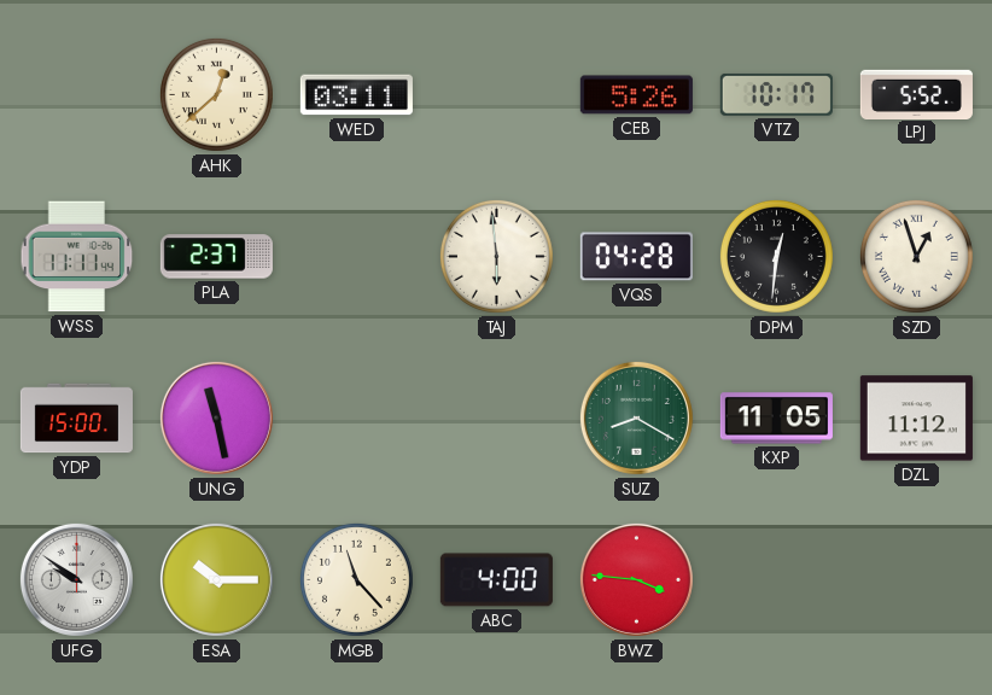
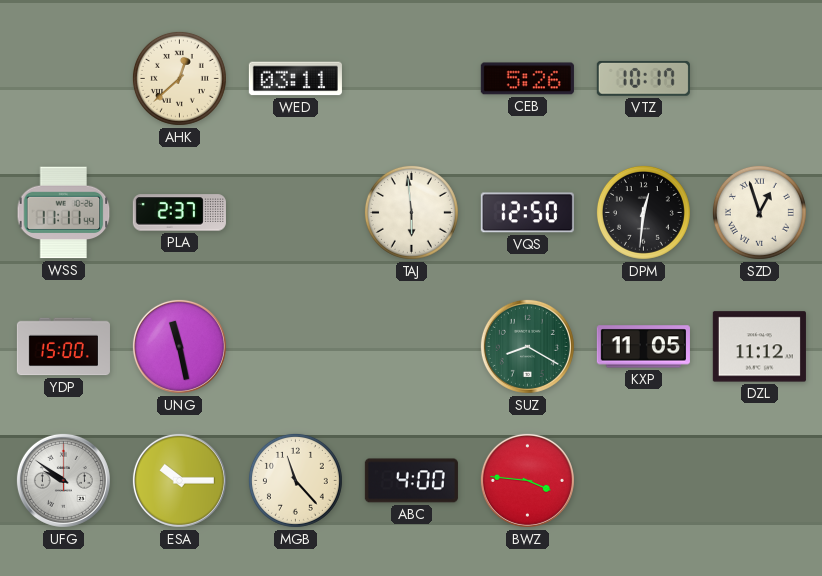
LPJ: 5:52 -> none (916, 94)
VQS: 04:28 -> 12:50 (527, 213)
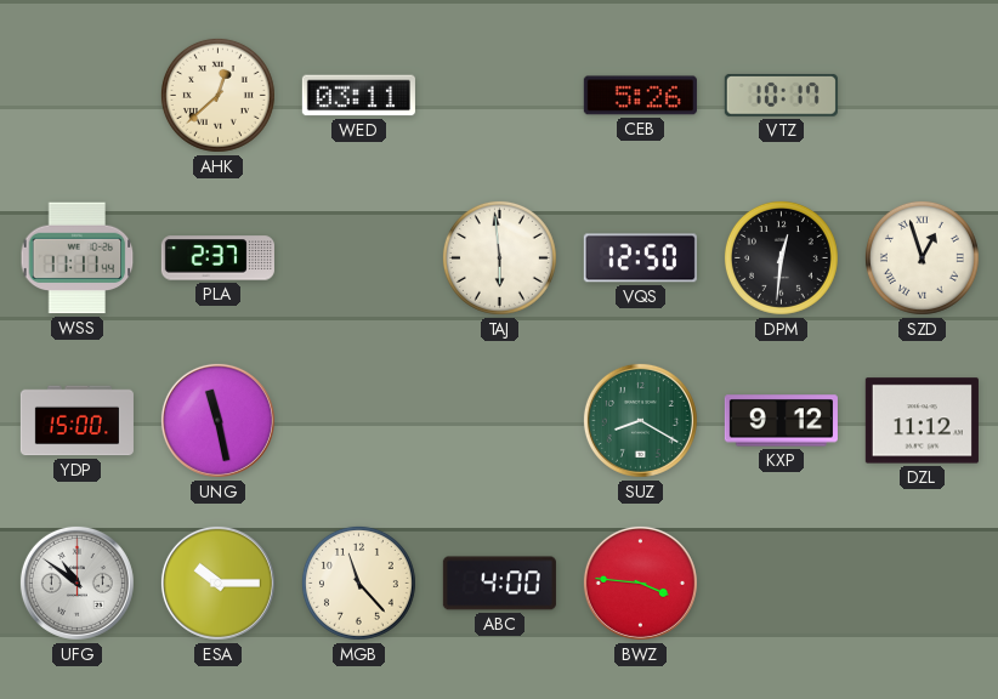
KXP: 11:05 -> 9:12 (781, 421)
UFG: 9:51 -> 10:51 (76, 582)
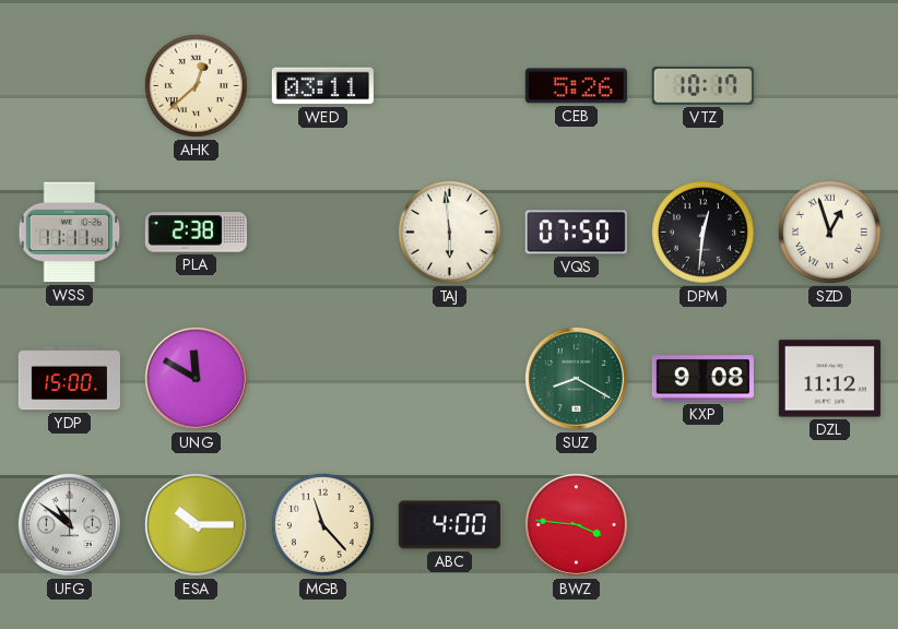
PLA: 2:37 -> 2:38 (196, 233)
VQS: 12:50 -> 07:50 (576, 233)
UNG: 11:28 -> 11:50 (196, 378)
KXP: 9:12 -> 9:08 (702, 379)
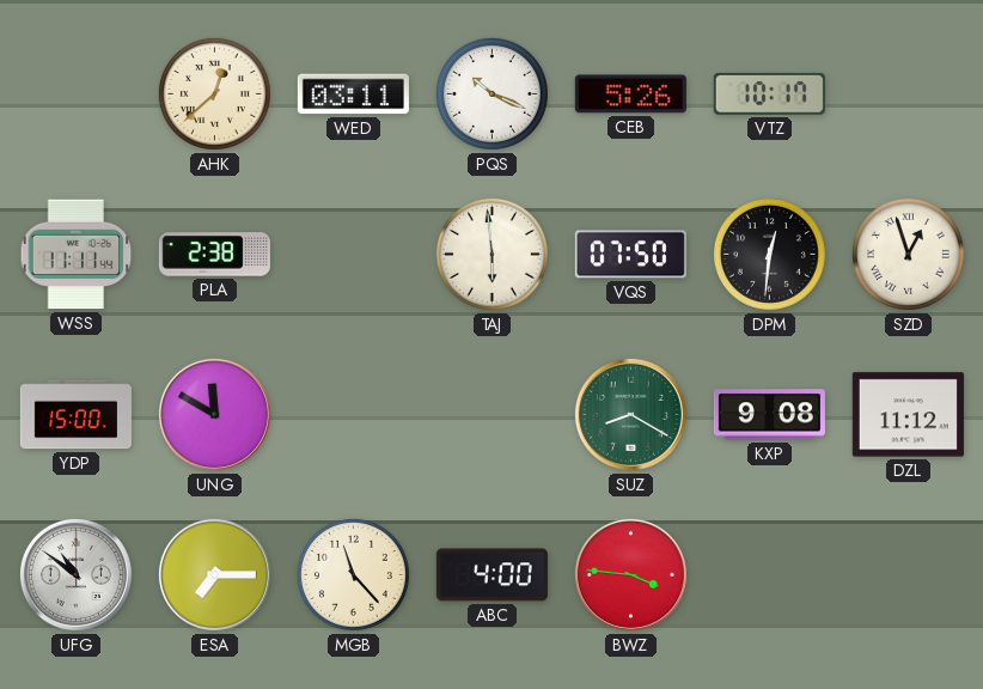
PQS: none -> 10:19 (491, 93)
ESA: 10:15 -> 7:15 (214, 574)
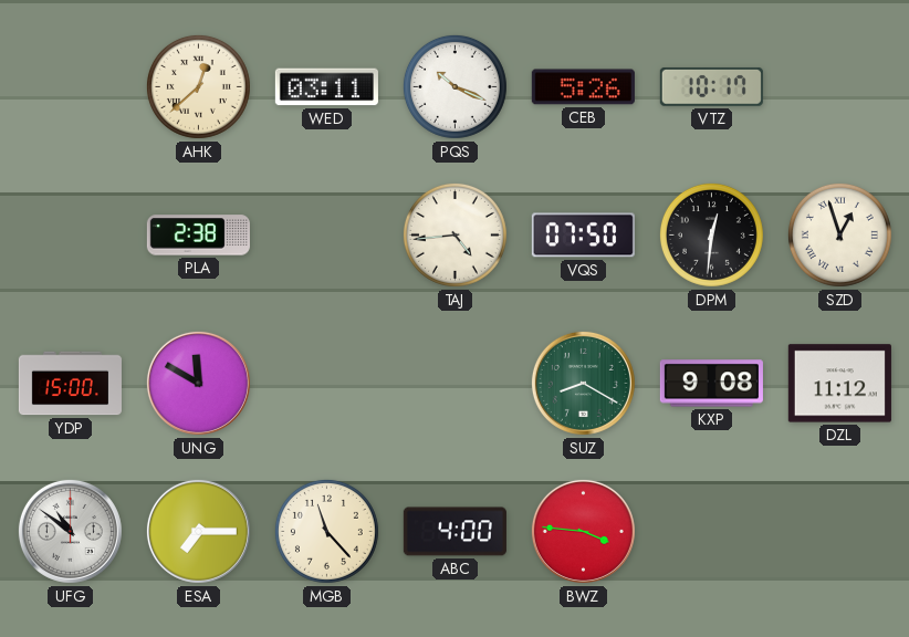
WSS: 11:11 -> none (77, 255)
TAJ: 5:59 -> 4:44 (454, 234)
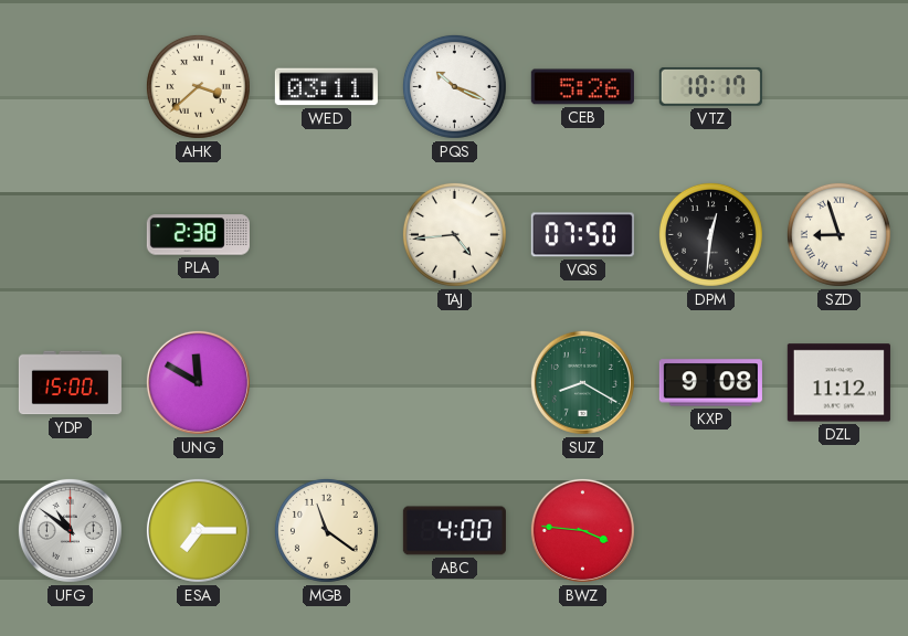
AHK: 12:38 -> 3:38 (198, 86)
SZD: 12:57 -> 8:57 (838, 234)
MGB: 11:23 -> 11:21 (326, 530)
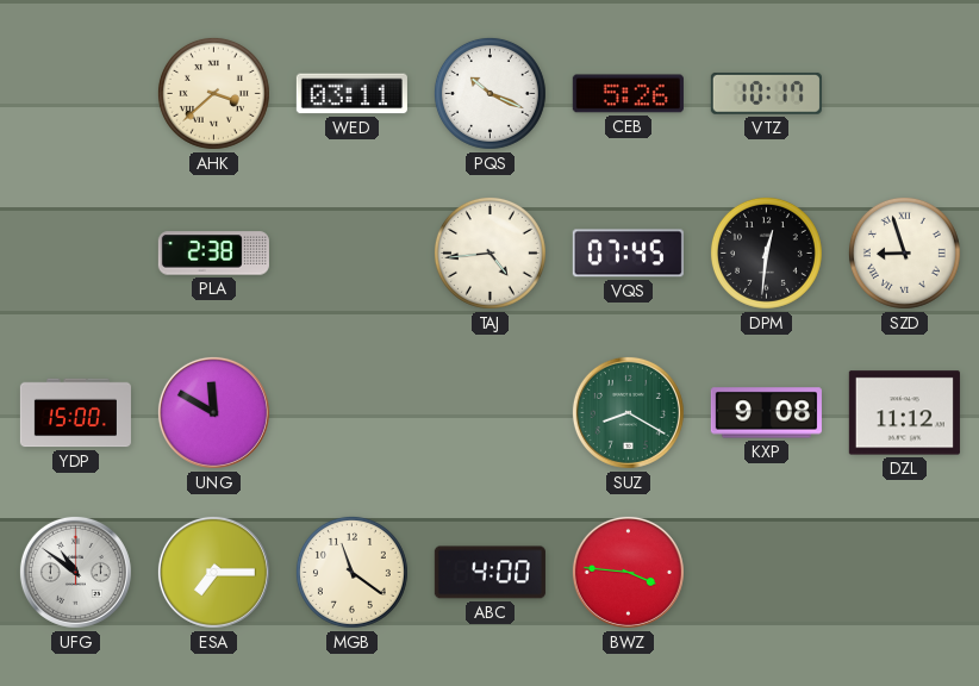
VQS: 07:50 -> 07:45 (628, 254)
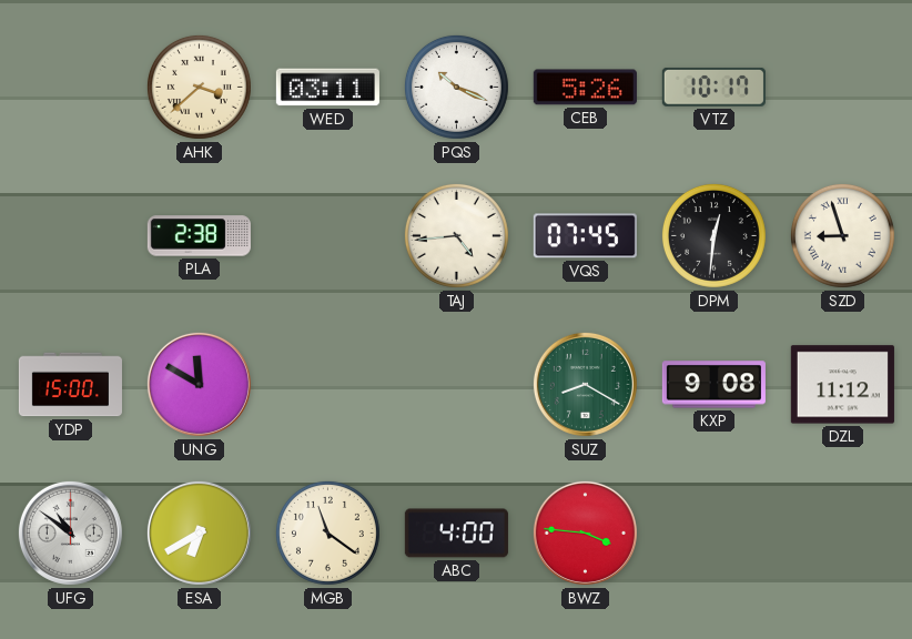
ESA: 7:15 -> 6:40 (199, 532)
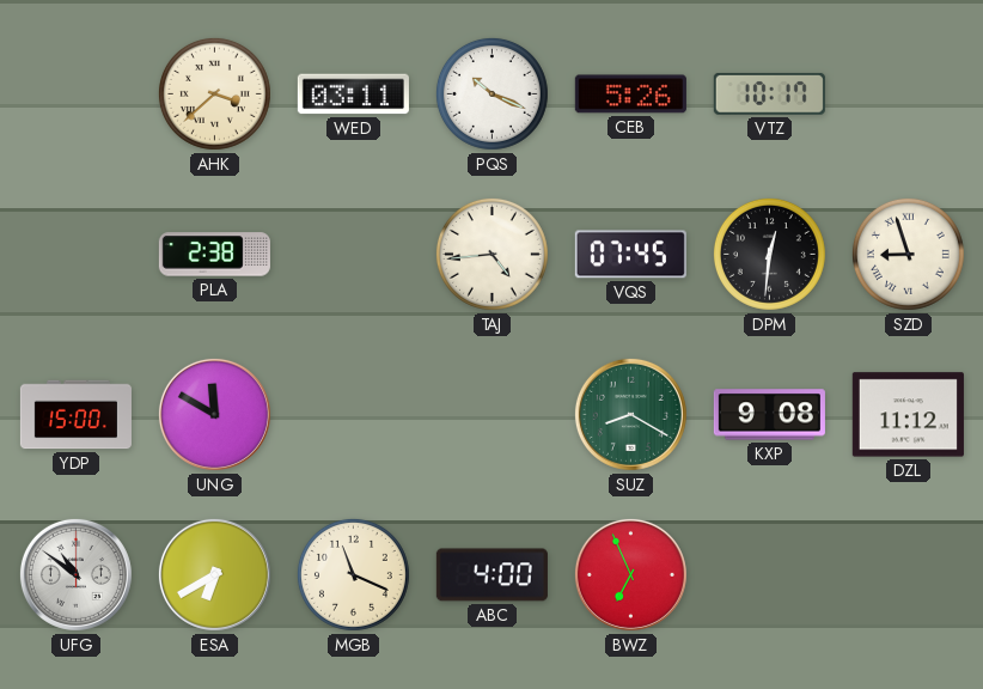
MGB: 11:21 -> 11:19 (353, 574)
BWZ: 3:46 -> 6:56 (630, 574)
